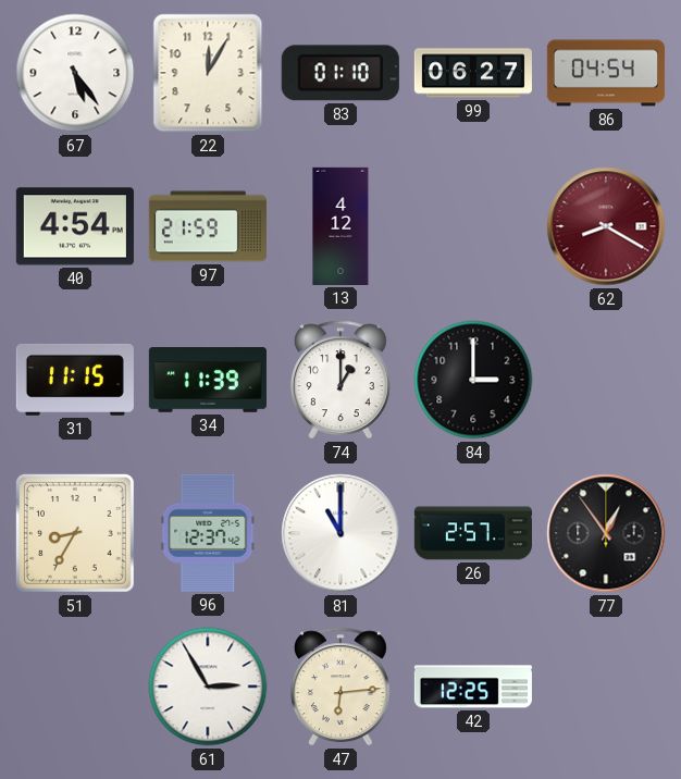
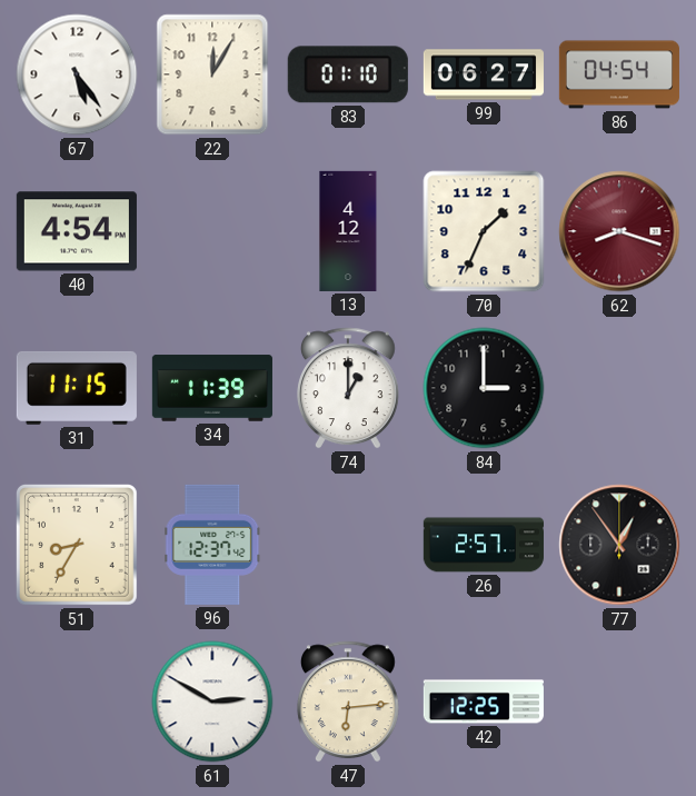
97: 21:59 -> none (208, 226)
70: none -> 1:34 (484, 231)
62: 8:20 -> 8:18 (619, 231)
81: 11:00 -> none (340, 533)
61: 2:55 -> 2:50 (212, 702)
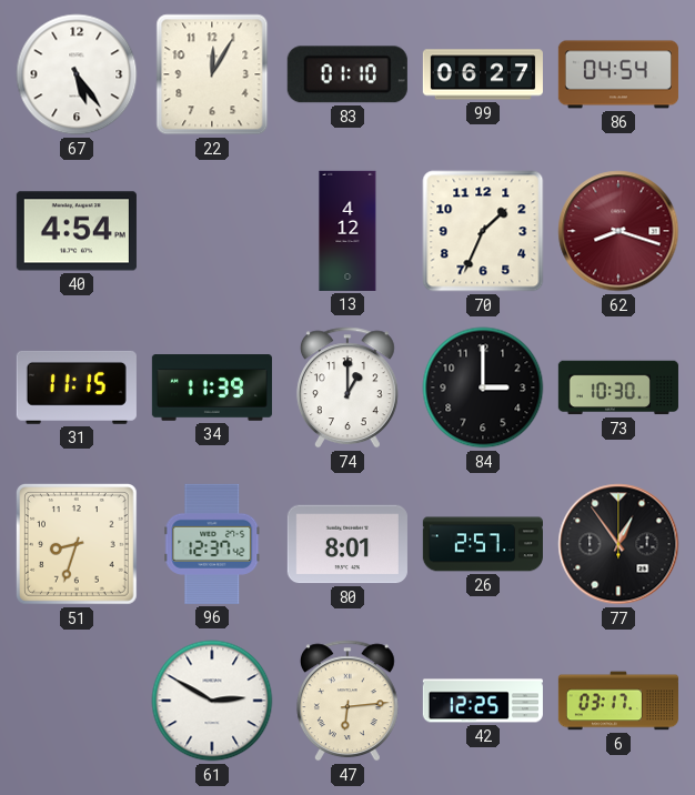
73: none -> 10:30 (618, 388)
51: 8:35 -> 8:33 (77, 544)
80: none -> 8:01 (347, 544)
6: none -> 03:17 (618, 701)
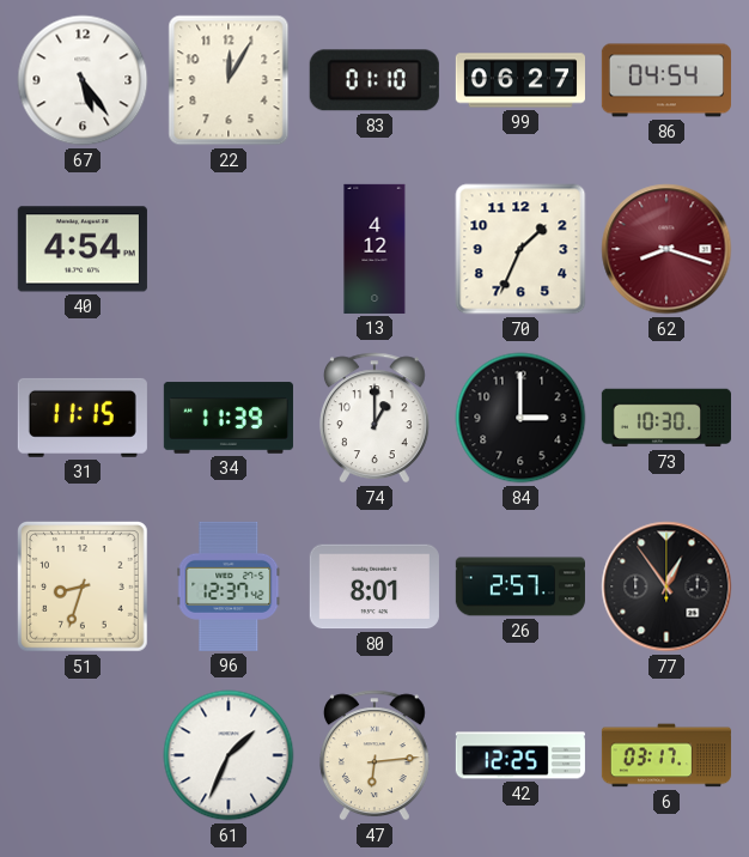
61: 2:50 -> 1:34 (229, 755)
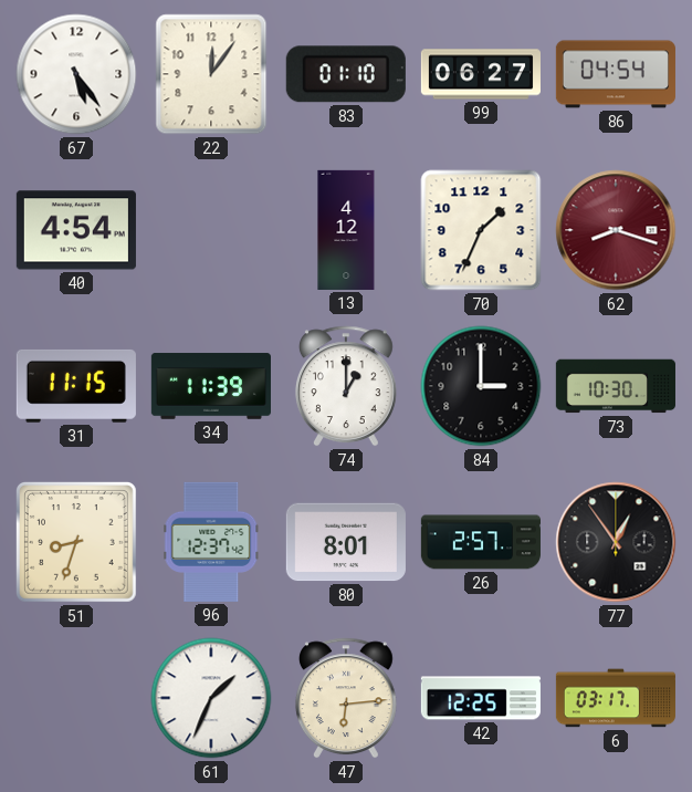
22: 12:05 -> 12:06 (211, 74)
